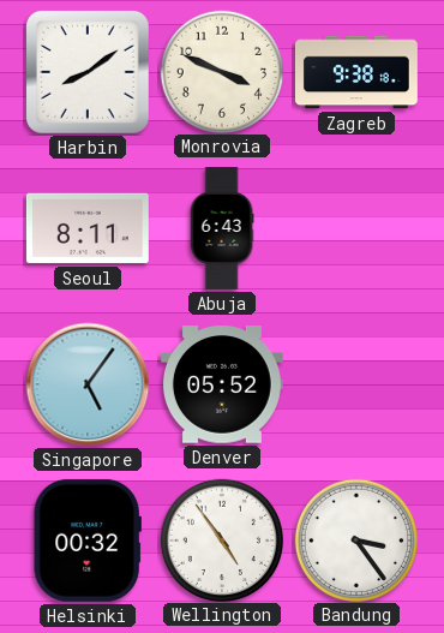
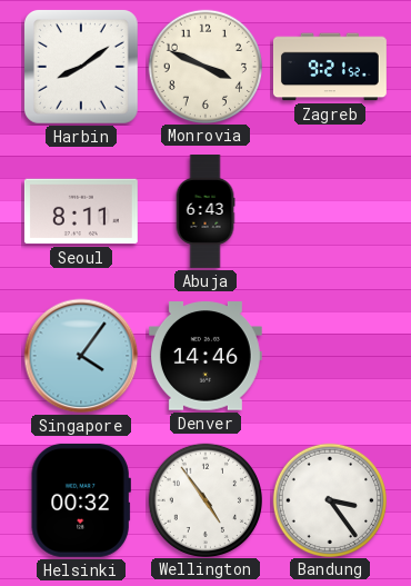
Zagreb: 9:38 -> 9:21 (330, 67)
Singapore: 5:06 -> 4:06 (81, 356)
Denver: 05:52 -> 14:46 (205, 356)
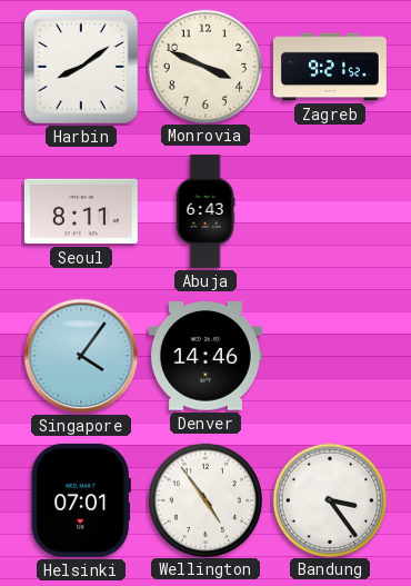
Helsinki: 00:32 -> 07:01 (81, 500)
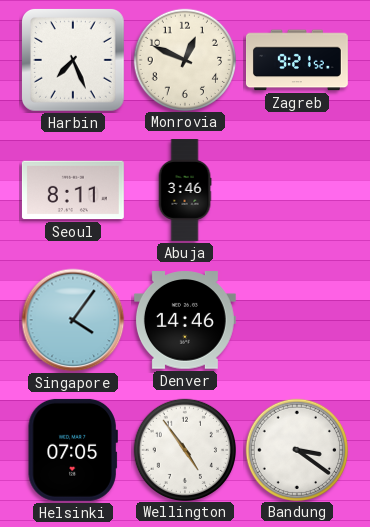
Harbin: 8:09 -> 7:26 (73, 60)
Monrovia: 3:49 -> 12:49 (184, 59)
Abuja: 6:43 -> 3:46 (185, 191)
Helsinki: 07:01 -> 07:05 (73, 450)
Bandung: 3:24 -> 3:21 (296, 449)
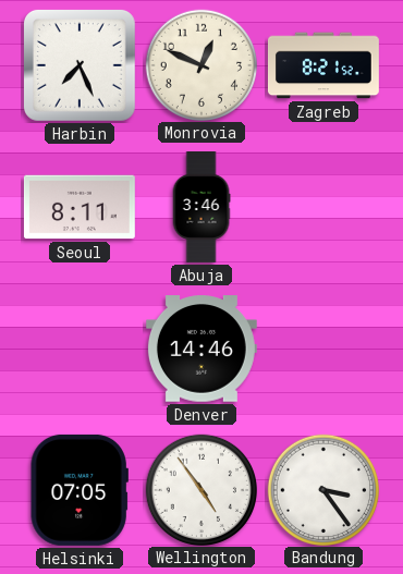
Zagreb: 9:21 -> 8:21 (323, 65)
Singapore: 4:06 -> none (73, 320)
Bandung: 3:21 -> 3:24 (322, 489)
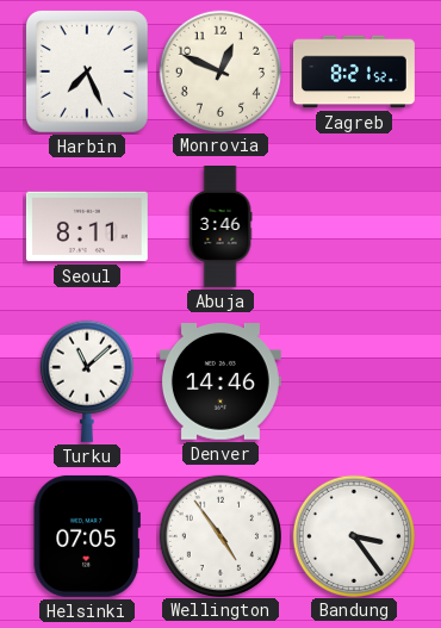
Turku: none -> 11:08 (87, 381)
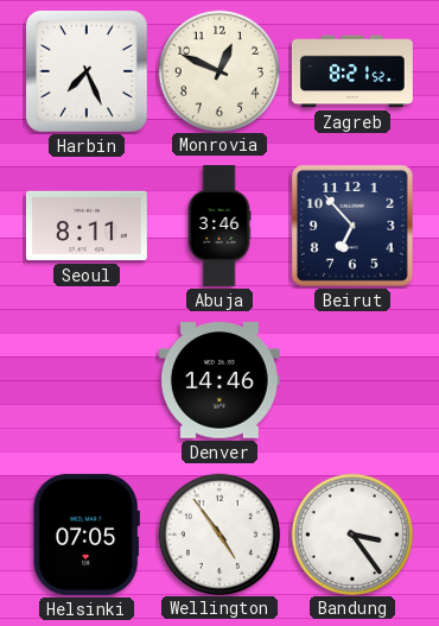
Beirut: none -> 6:53 (352, 226)
Turku: 11:08 -> none (87, 381)
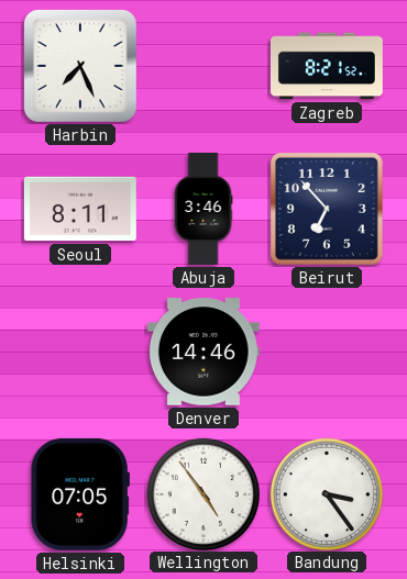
Monrovia: 12:49 -> none (218, 70)
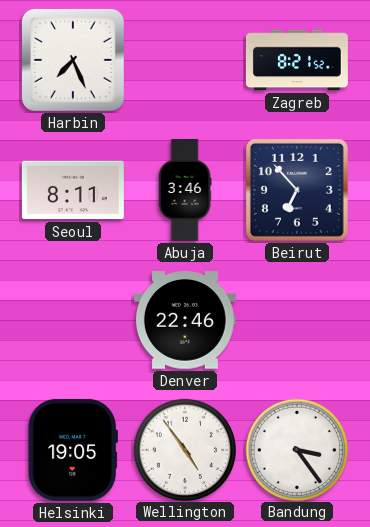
Denver: 14:46 -> 22:46 (185, 320)
Helsinki: 07:05 -> 19:05 (73, 450)
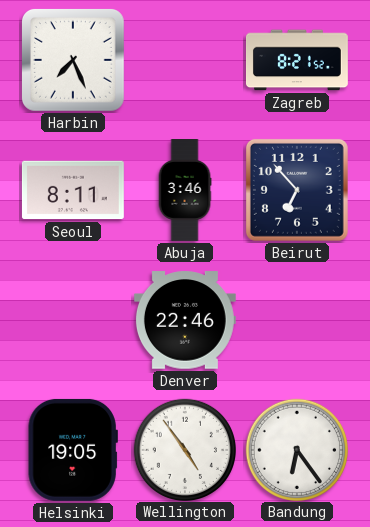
Bandung: 3:24 -> 6:24 (296, 449)
